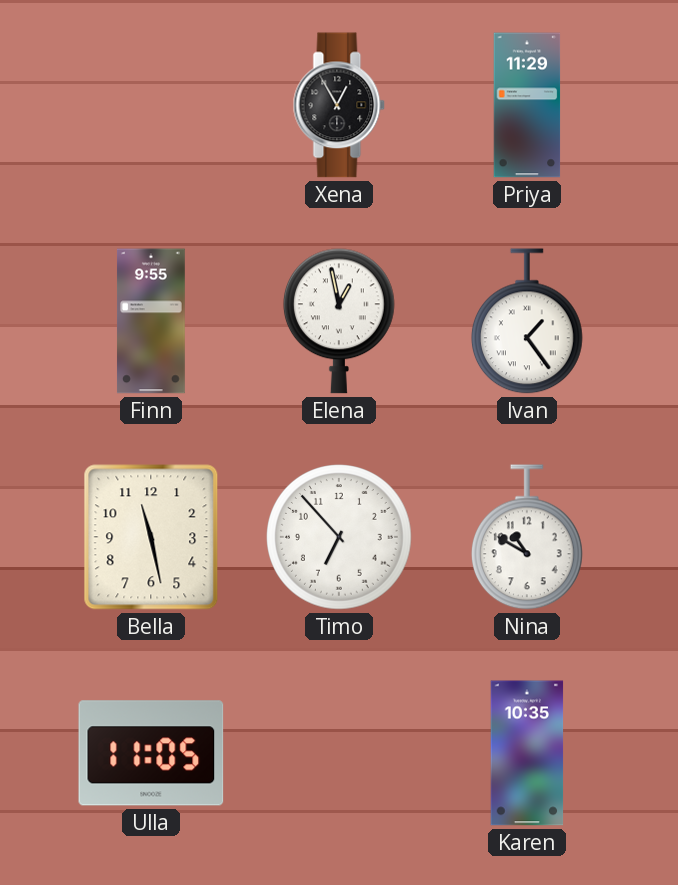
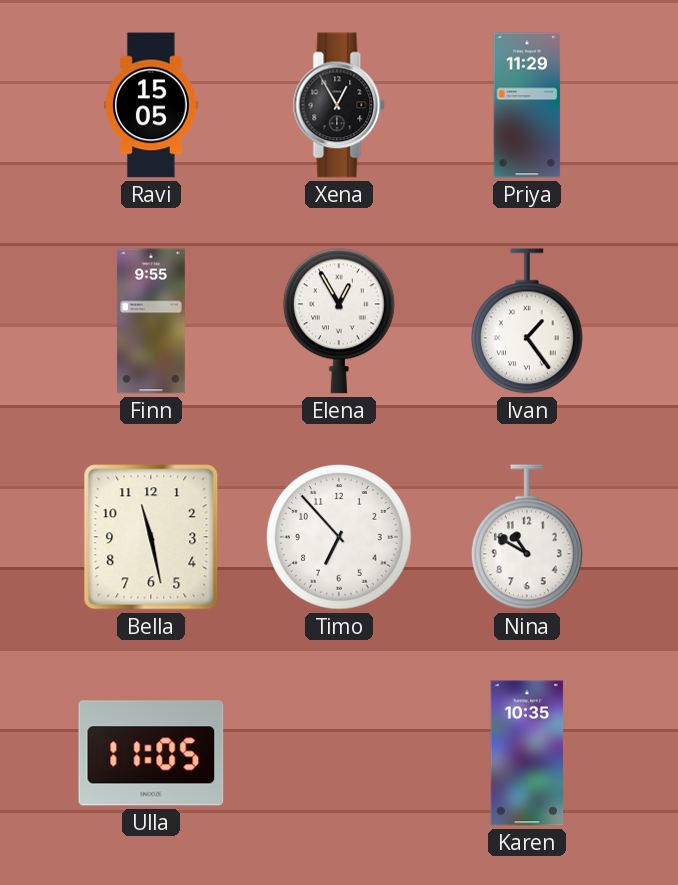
Ravi: none -> 15:05 (152, 105)
Elena: 12:58 -> 12:55 (339, 321)
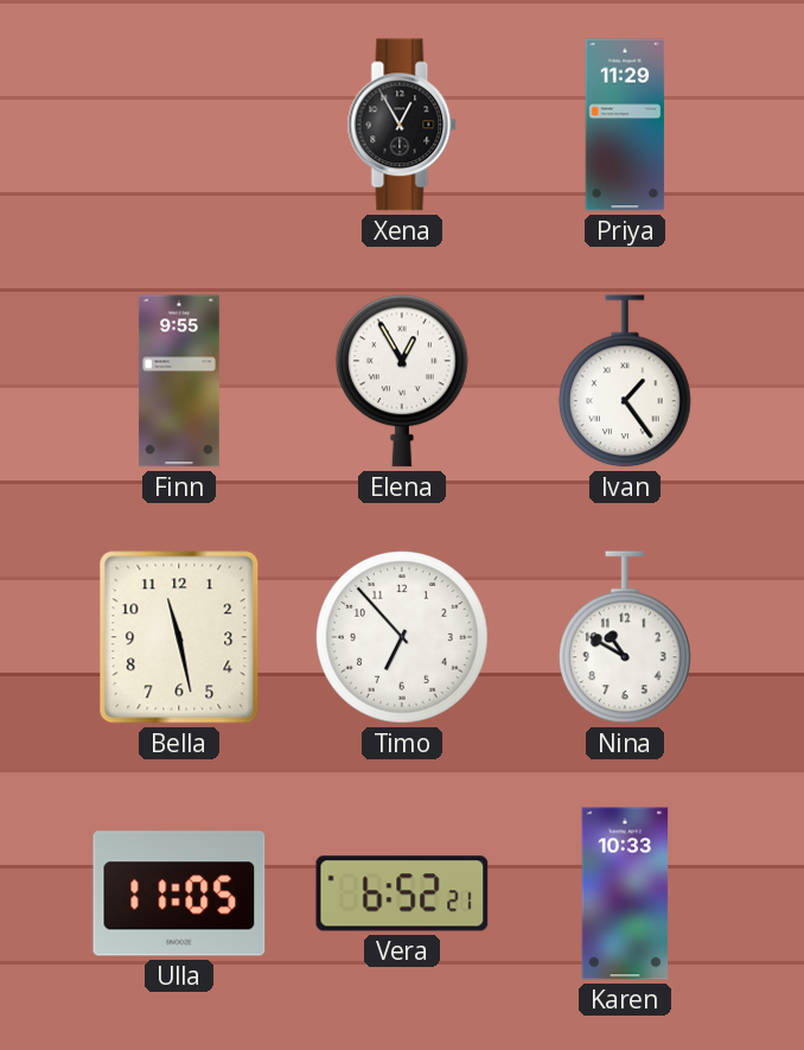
Ravi: 15:05 -> none (152, 105)
Vera: none -> 6:52 (402, 893)
Karen: 10:35 -> 10:33 (625, 893)
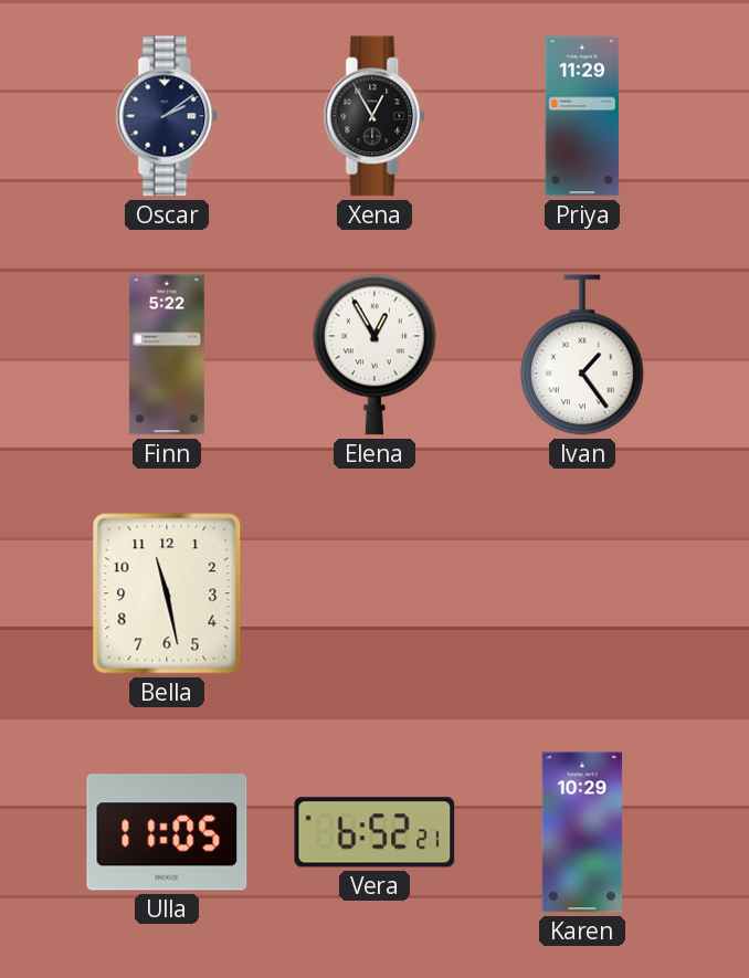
Oscar: none -> 2:09 (167, 116)
Finn: 9:55 -> 5:22 (167, 355)
Timo: 6:53 -> none (403, 638)
Nina: 10:50 -> none (625, 637)
Karen: 10:33 -> 10:29 (582, 832)
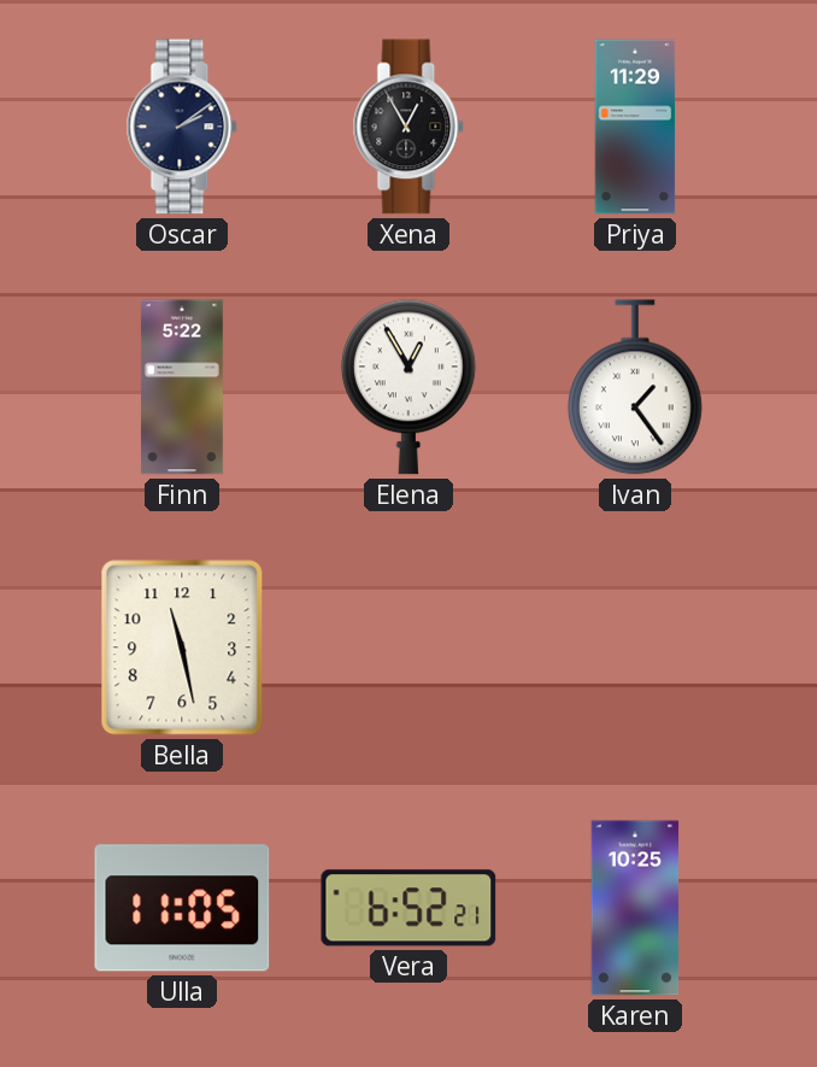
Karen: 10:29 -> 10:25 (635, 908)
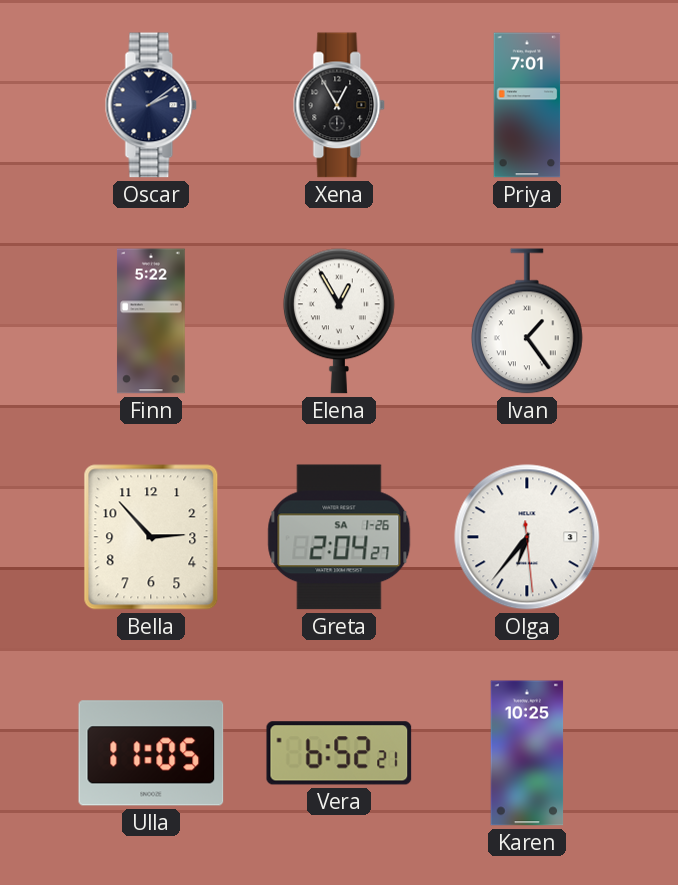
Priya: 11:29 -> 7:01 (527, 105)
Bella: 11:28 -> 2:53 (151, 537)
Greta: none -> 2:04 (339, 537)
Olga: none -> 6:36 (527, 537)
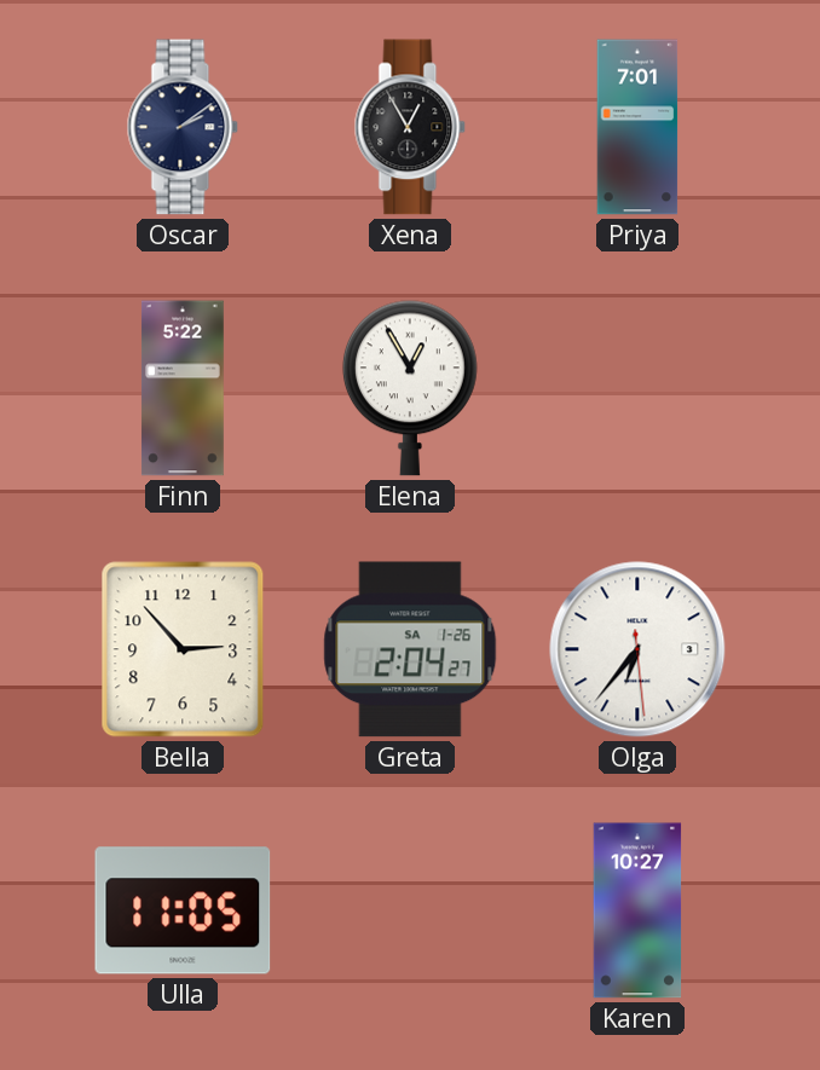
Ivan: 1:24 -> none (527, 321)
Vera: 6:52 -> none (339, 753)
Karen: 10:25 -> 10:27 (637, 910)
